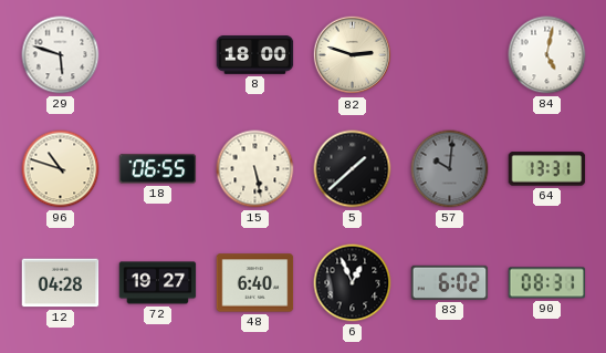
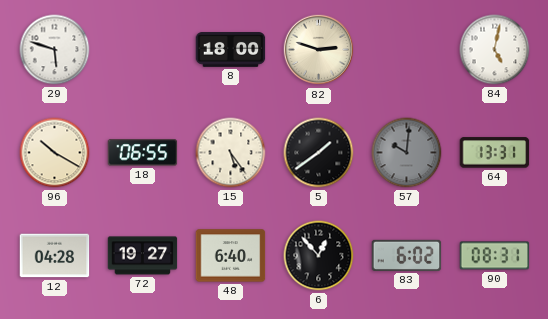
96: 10:48 -> 10:20 (55, 153)
15: 5:28 -> 5:24 (231, 153)
5: 1:38 -> 1:39 (319, 153)
6: 12:56 -> 12:53 (319, 256)
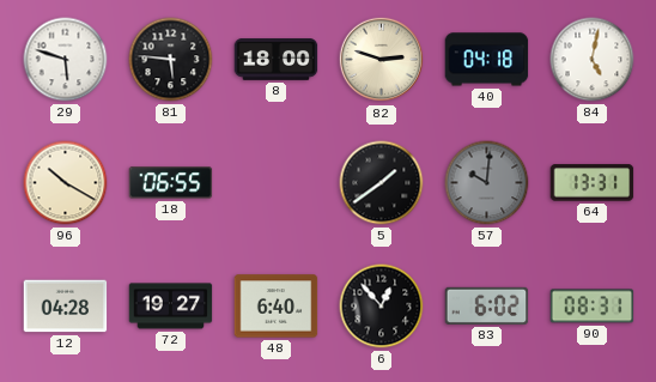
81: none -> 5:46 (171, 60)
40: none -> 04:18 (487, 60)
15: 5:24 -> none (231, 153)
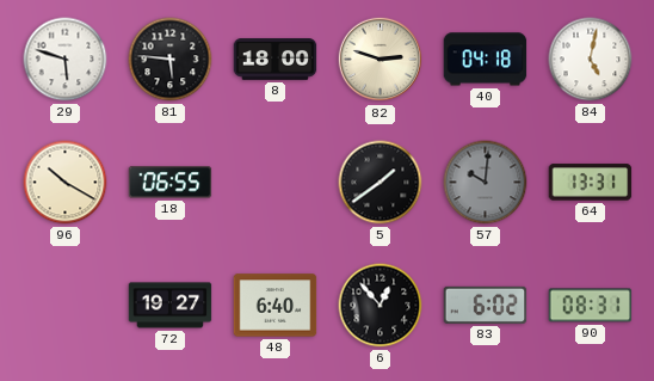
12: 04:28 -> none (66, 307)
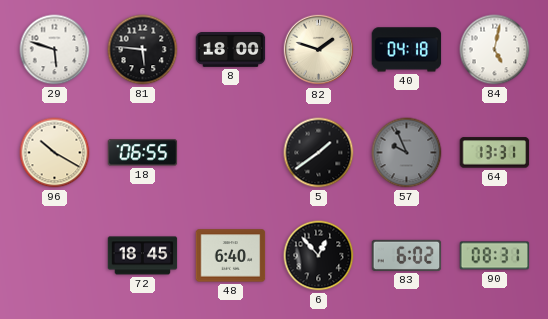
82: 2:48 -> 1:48 (319, 50)
57: 10:01 -> 9:56 (407, 153)
72: 19:27 -> 18:45 (143, 256)
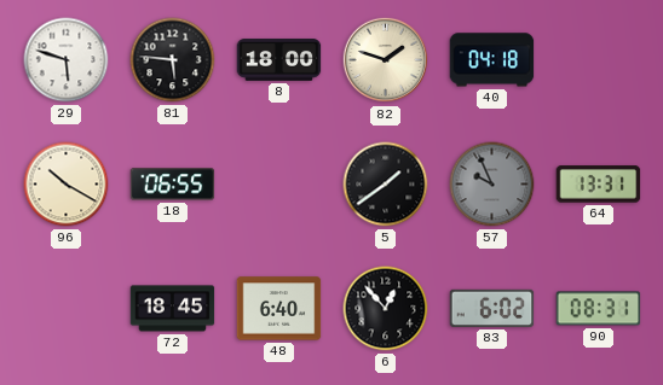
84: 5:02 -> none (495, 50)
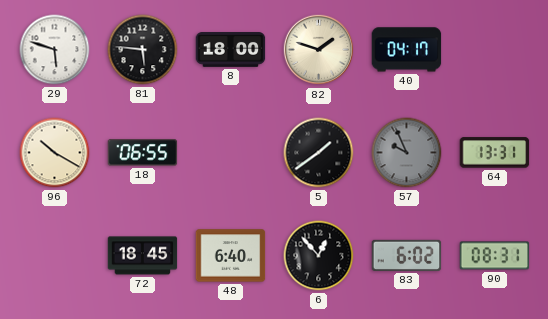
40: 04:18 -> 04:17 (407, 50)
